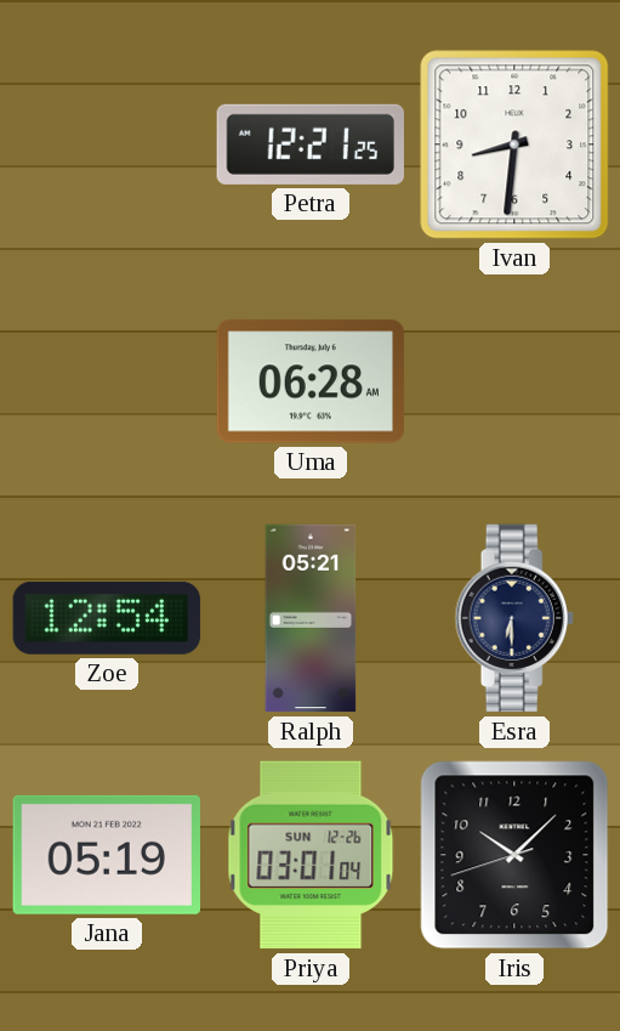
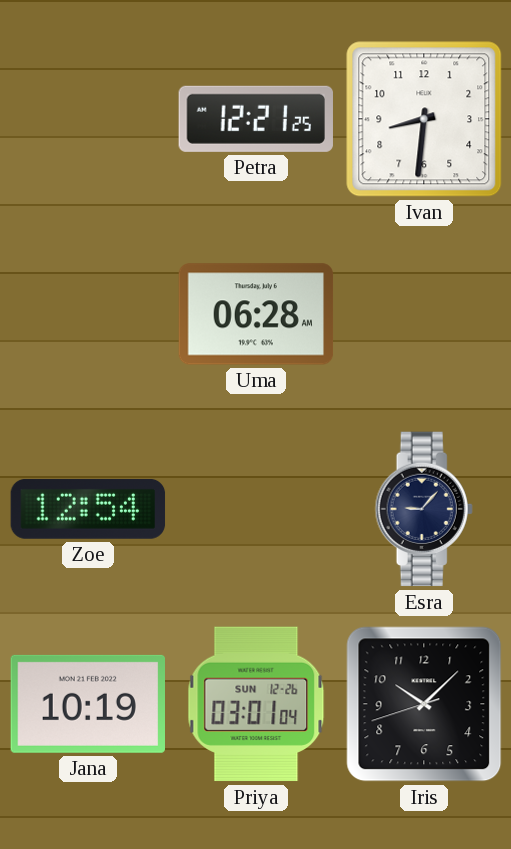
Ralph: 05:21 -> none (311, 618)
Esra: 6:30 -> 9:07 (424, 509)
Jana: 05:19 -> 10:19 (88, 704)
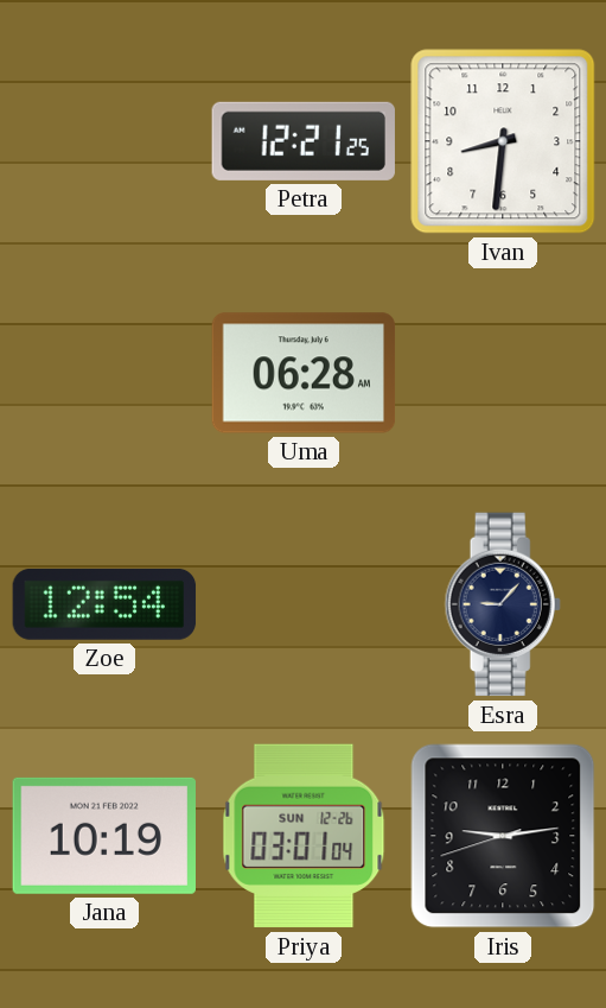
Iris: 10:07 -> 9:13 (503, 836)
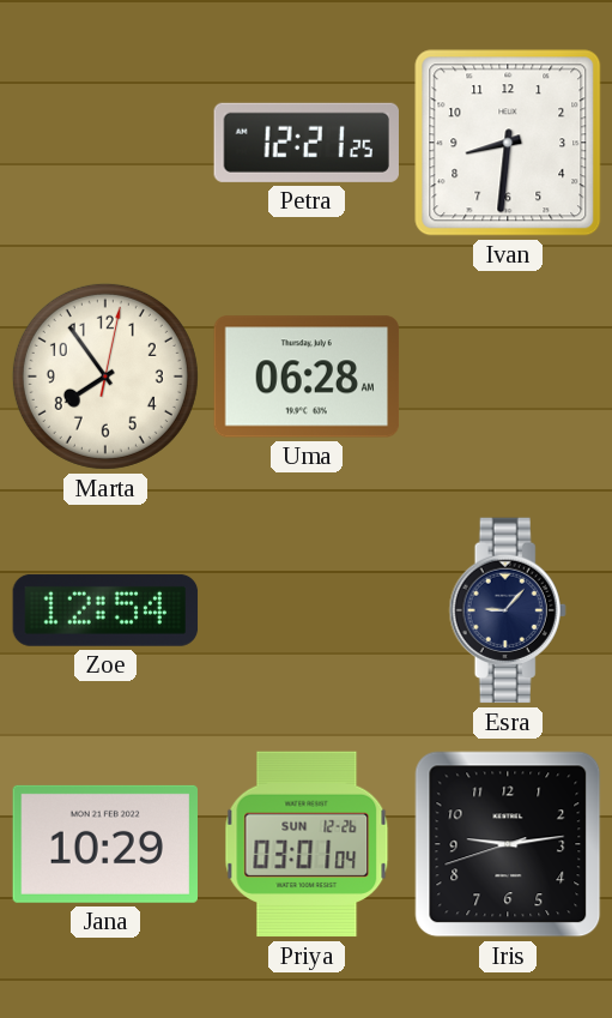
Marta: none -> 7:54 (105, 377)
Jana: 10:19 -> 10:29 (105, 844)
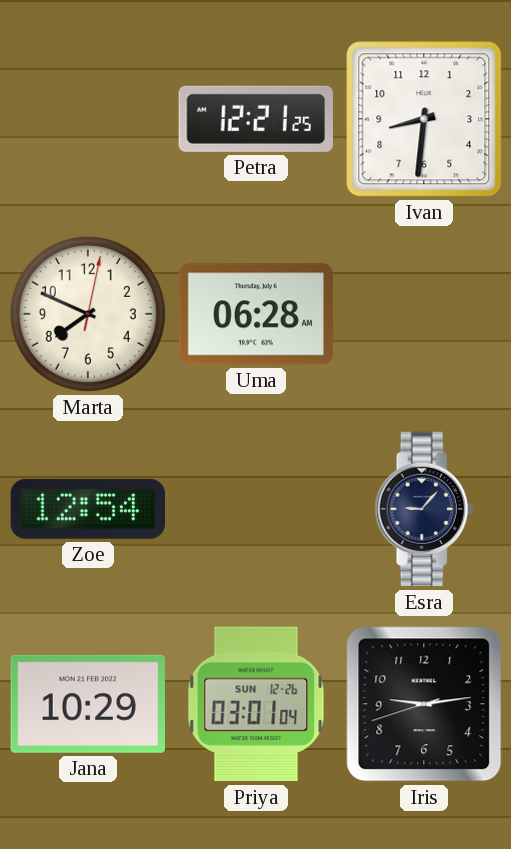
Marta: 7:54 -> 7:49 (88, 314)
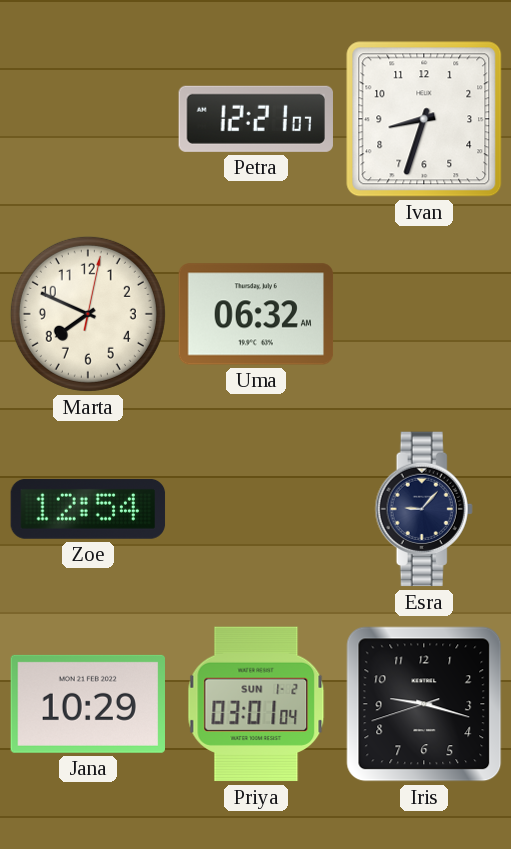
Petra: 12:21:25 -> 12:21:07 (255, 119)
Ivan: 8:31 -> 8:33 (424, 119)
Uma: 06:28 -> 06:32 (256, 314)
Priya date: SUN 12-26 -> SUN 1-2 (256, 704)
Iris: 9:13 -> 9:17 (424, 704)
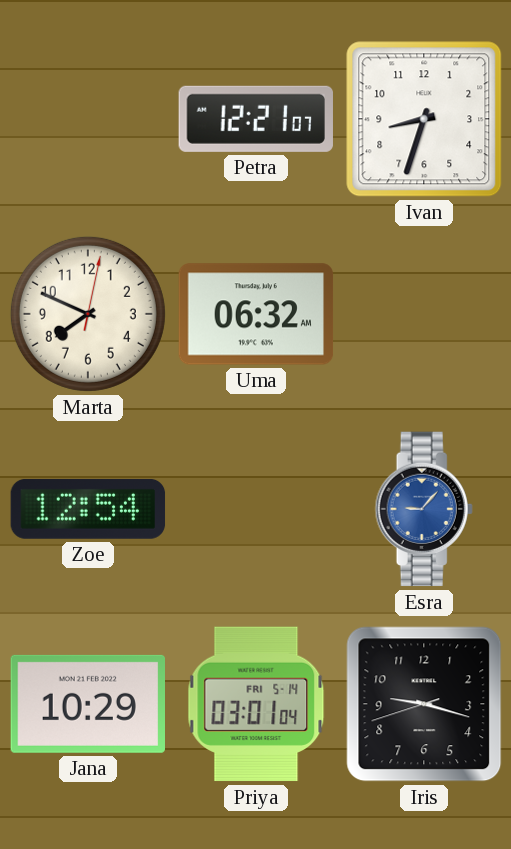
Esra dial: navy -> blue (424, 509)
Priya date: SUN 1-2 -> FRI 5-14 (256, 704)
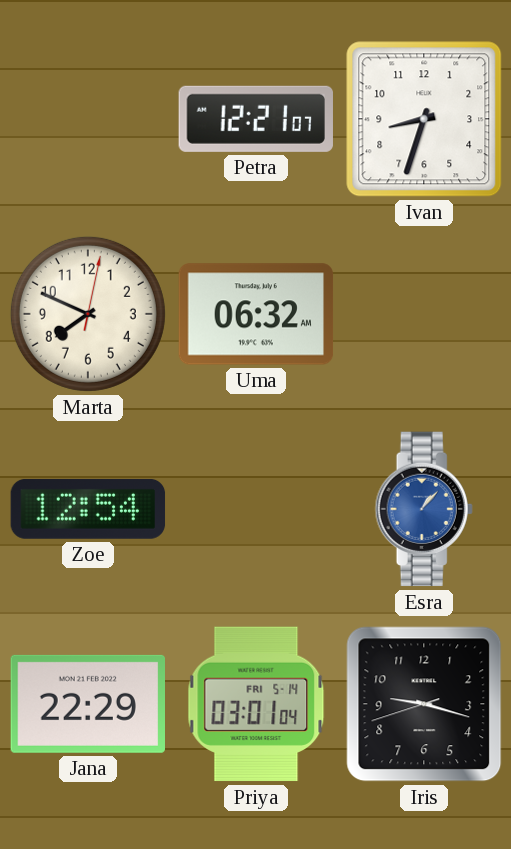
Esra: 9:07 -> 1:07 (424, 509)
Jana: 10:29 -> 22:29 (88, 704)
